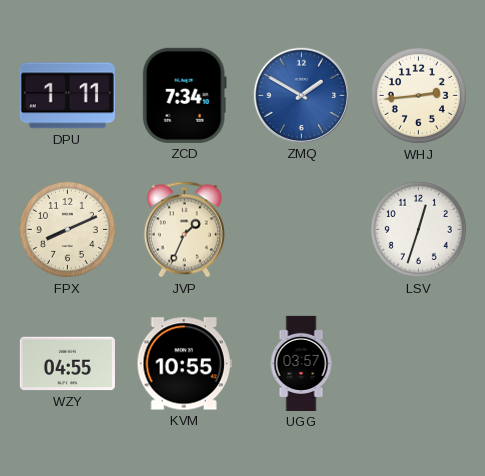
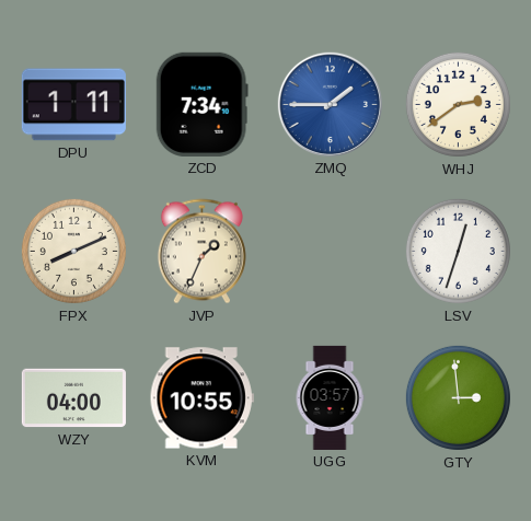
ZMQ: 1:50 -> 1:45 (330, 104)
WHJ: 2:44 -> 2:39 (458, 104)
WZY: 04:55 -> 04:00 (73, 398)
GTY: none -> 2:59 (458, 397)
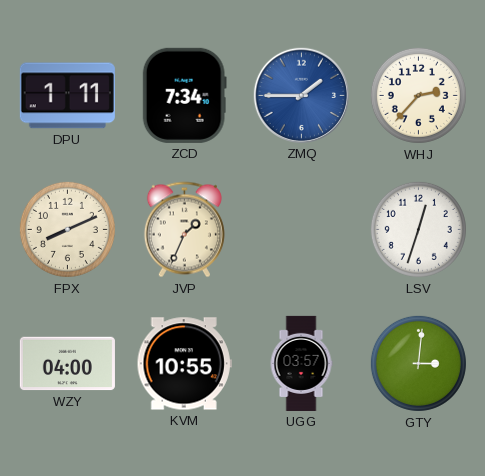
WHJ: 2:39 -> 2:37 (418, 95)
GTY: 2:59 -> 3:01 (418, 363)
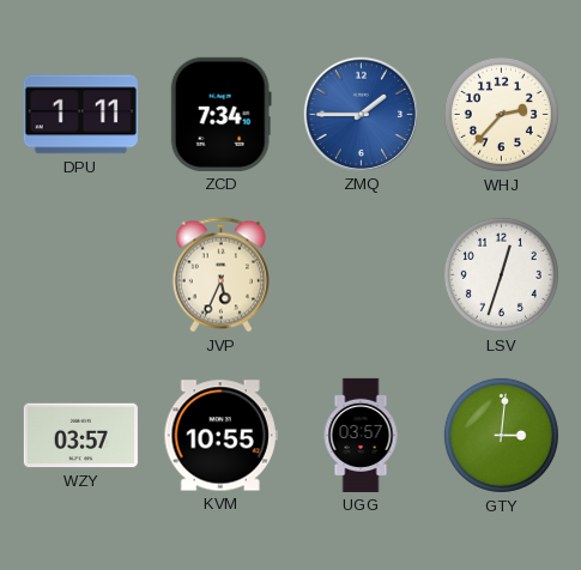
FPX: 8:11 -> none (67, 229)
JVP: 1:34 -> 5:34 (220, 275)
WZY: 04:00 -> 03:57 (80, 436)
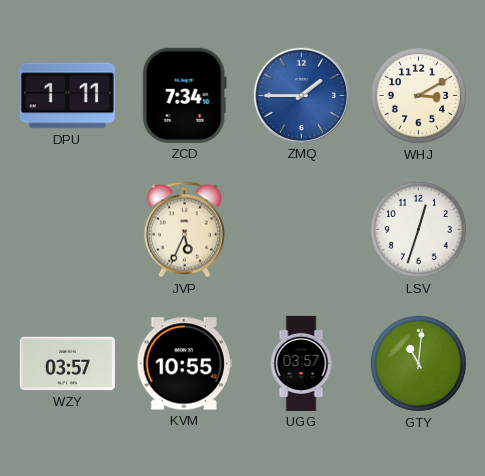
WHJ: 2:37 -> 3:10 (418, 95)
GTY: 3:01 -> 11:01 (418, 363)
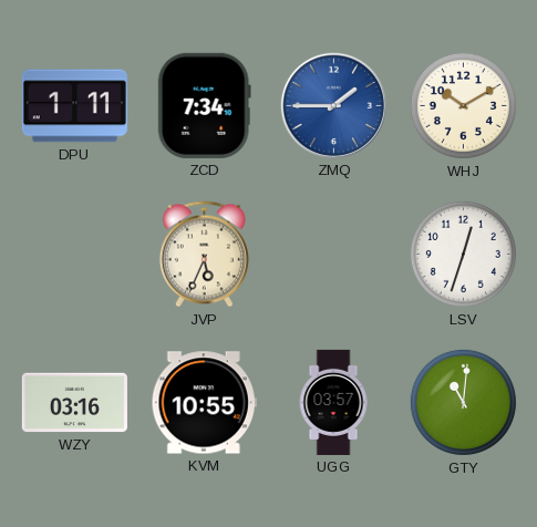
WHJ: 3:10 -> 10:10 (463, 105)
WZY: 03:57 -> 03:16 (74, 403)
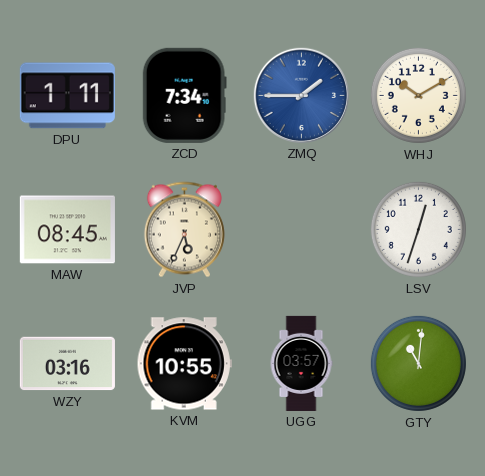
MAW: none -> 08:45 (67, 230)
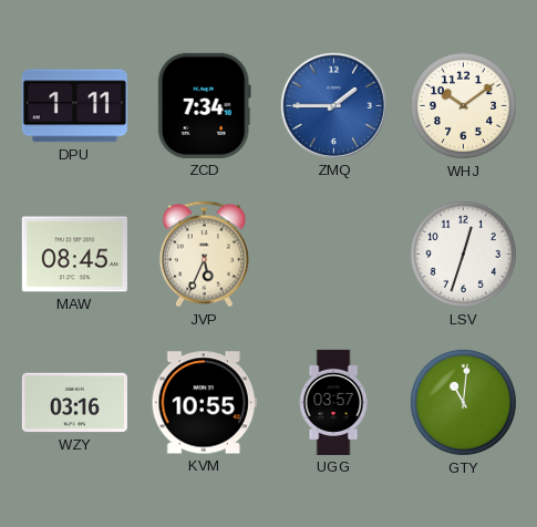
WHJ: 10:10 -> 10:09 (463, 105)
